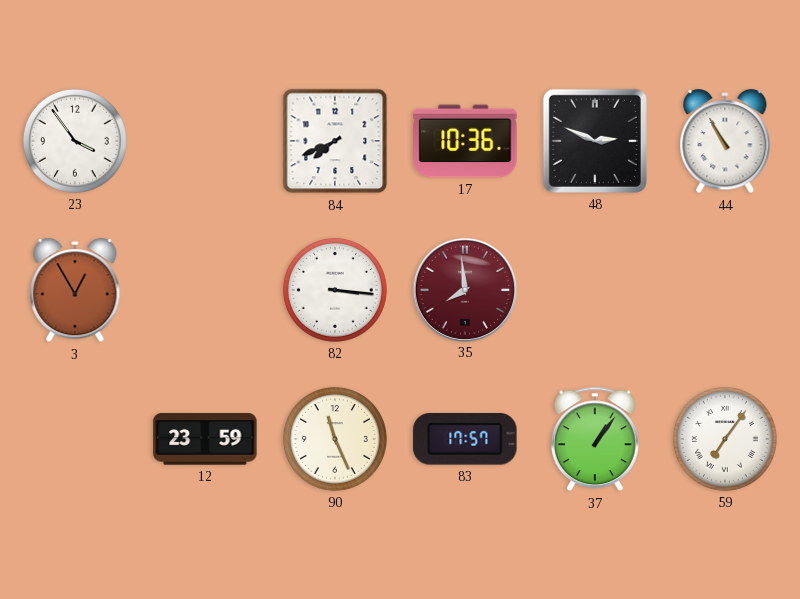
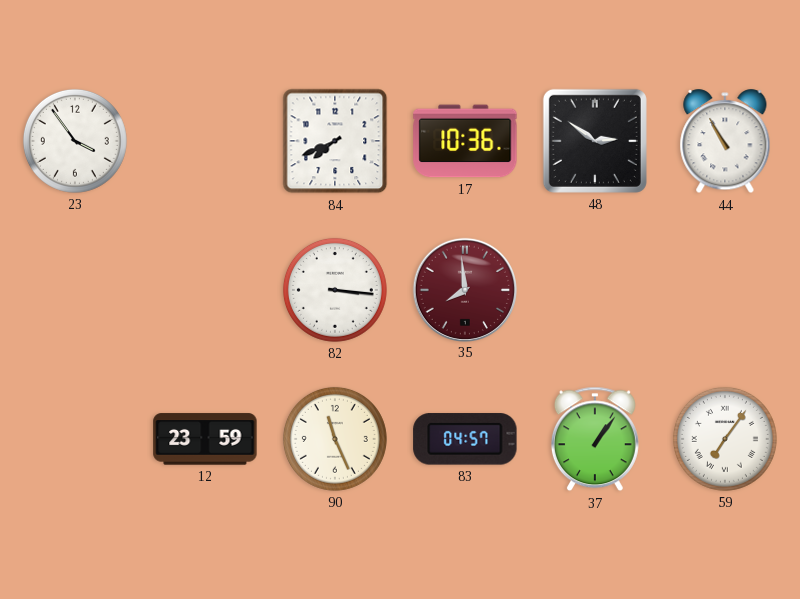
48: 2:49 -> 2:51 (595, 141)
3: 12:55 -> none (75, 291)
83: 17:57 -> 04:57 (465, 439)
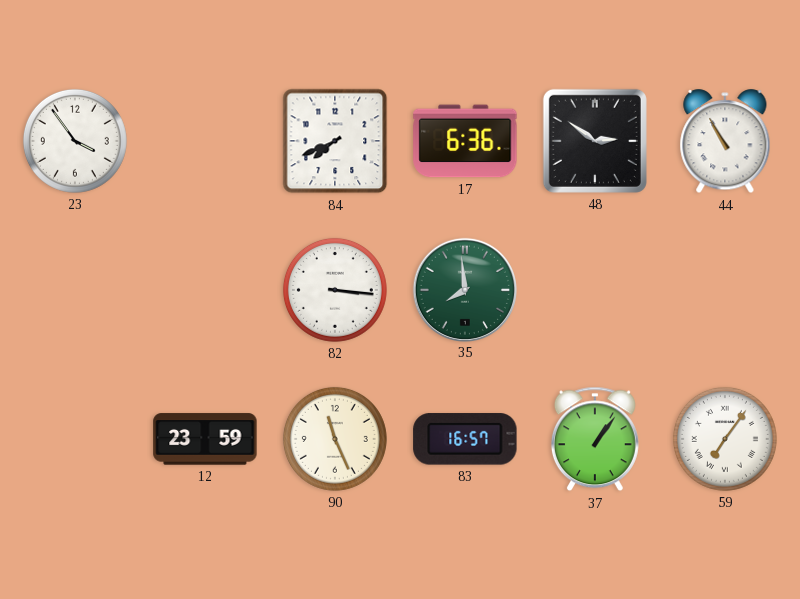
17: 10:36 -> 6:36 (465, 141)
35 dial: burgundy -> green (464, 289)
83: 04:57 -> 16:57 (465, 439)
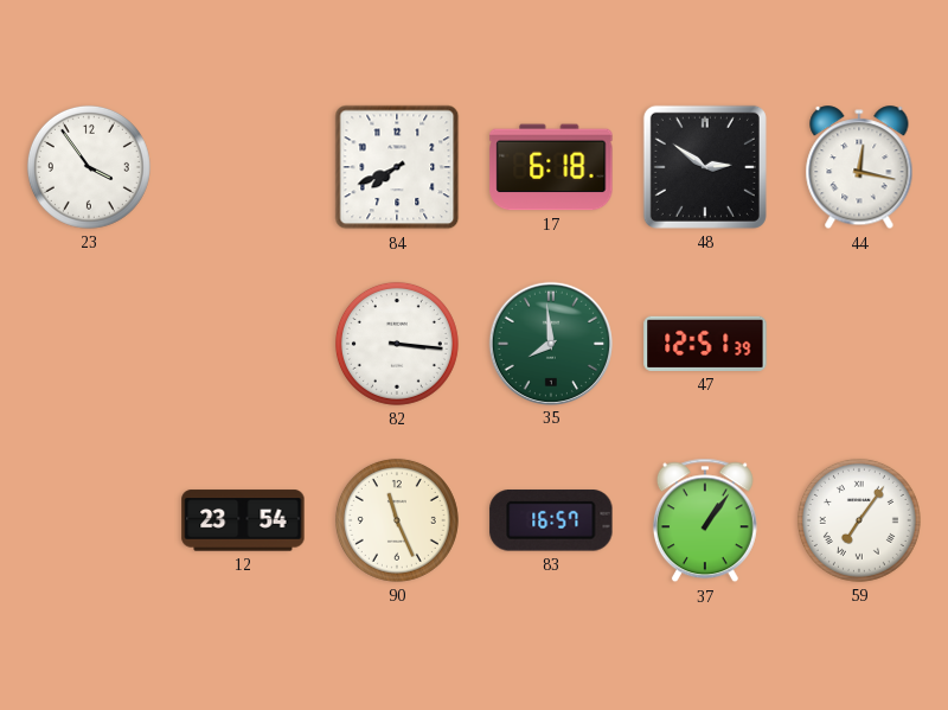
17: 6:36 -> 6:18 (551, 167)
44: 10:55 -> 12:17 (859, 168)
47: none -> 12:51 (705, 344)
12: 23:59 -> 23:54 (243, 520)
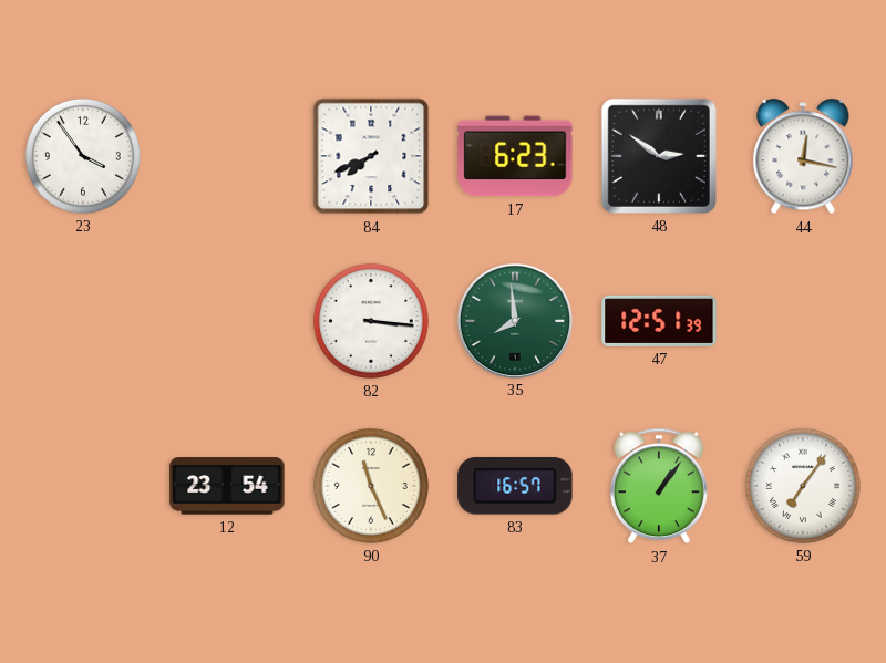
17: 6:18 -> 6:23 (515, 156)
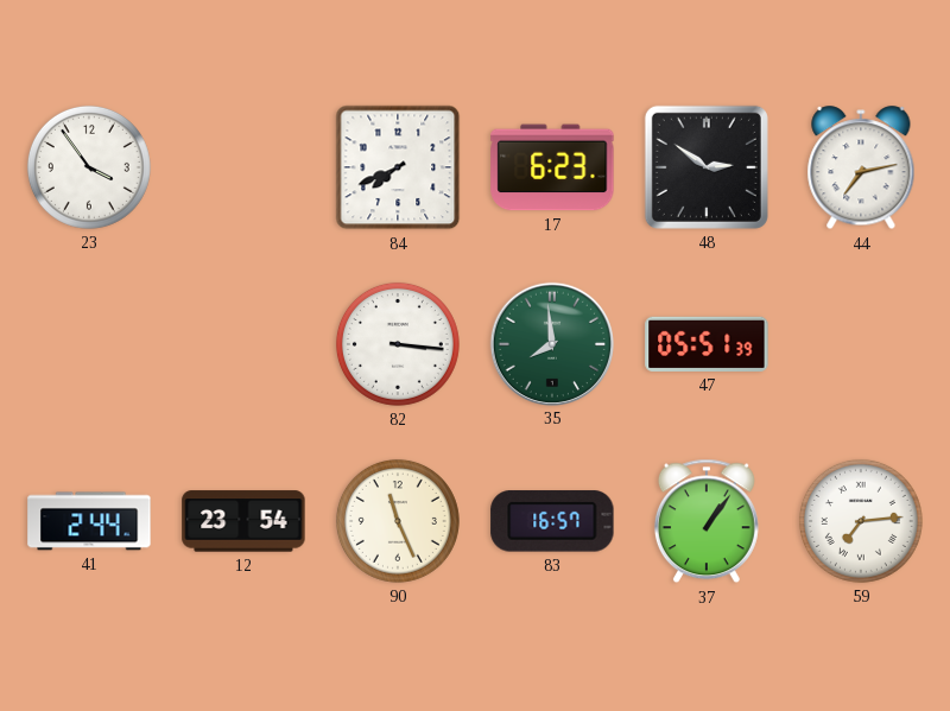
44: 12:17 -> 7:13 (861, 169)
47: 12:51 -> 05:51 (707, 344)
41: none -> 2:44 (89, 521)
59: 7:06 -> 7:14 (861, 521)
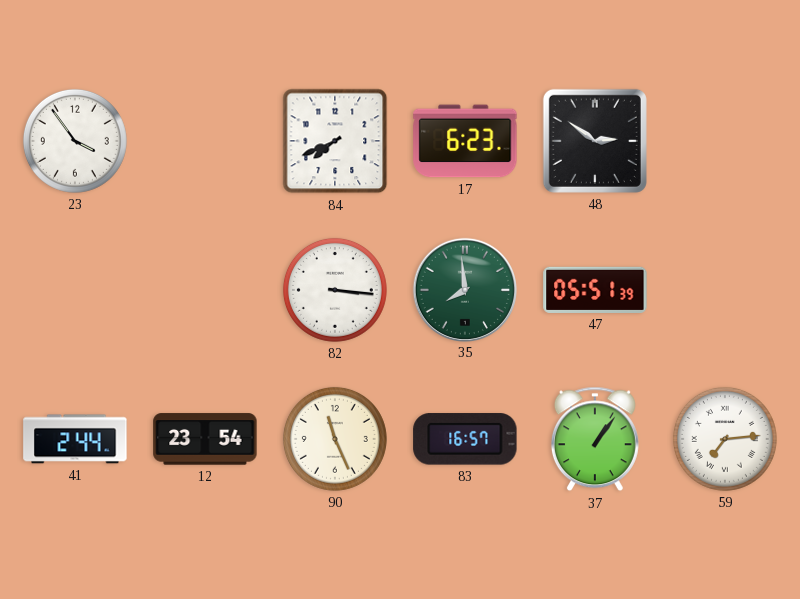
44: 7:13 -> none (861, 169)
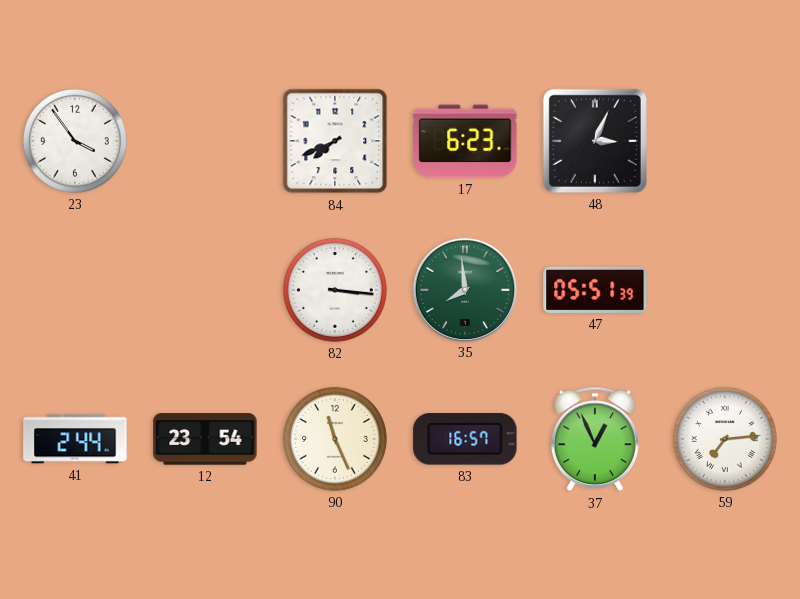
48: 2:51 -> 3:04 (595, 141)
37: 1:06 -> 12:56 (595, 439)
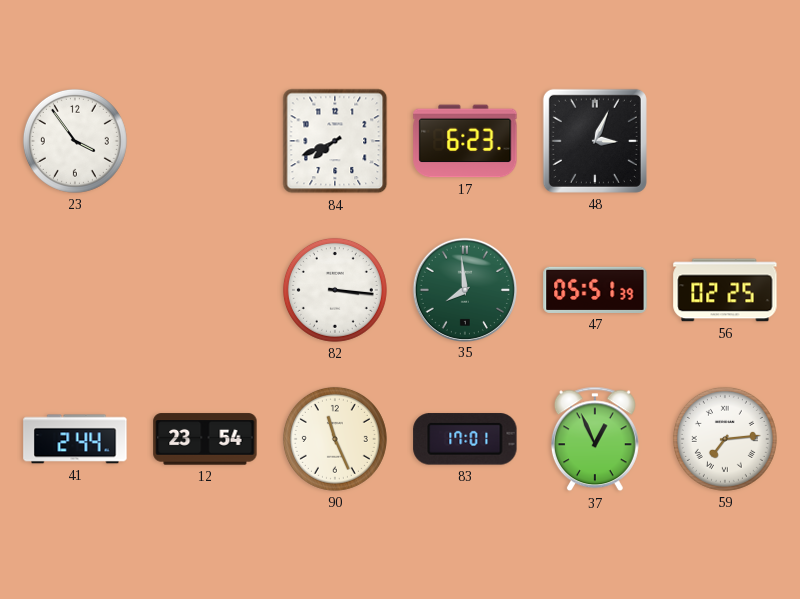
56: none -> 02:25 (725, 290)
83: 16:57 -> 17:01 (465, 439)
